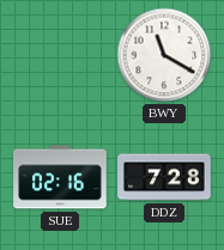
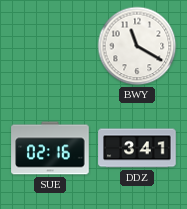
DDZ: 7:28 -> 3:41 (137, 148)
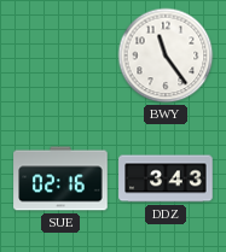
BWY: 11:20 -> 11:24 (166, 55)
DDZ: 3:41 -> 3:43 (166, 178)
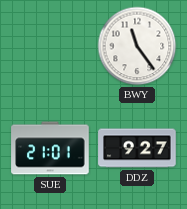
SUE: 02:16 -> 21:01 (50, 148)
DDZ: 3:43 -> 9:27 (137, 148)
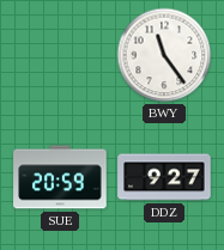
SUE: 21:01 -> 20:59 (60, 177)
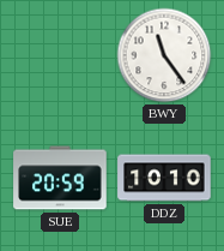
DDZ: 9:27 -> 10:10 (164, 178)
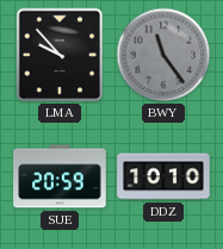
LMA: none -> 9:53 (60, 55)
BWY dial: white -> grey (163, 55)
